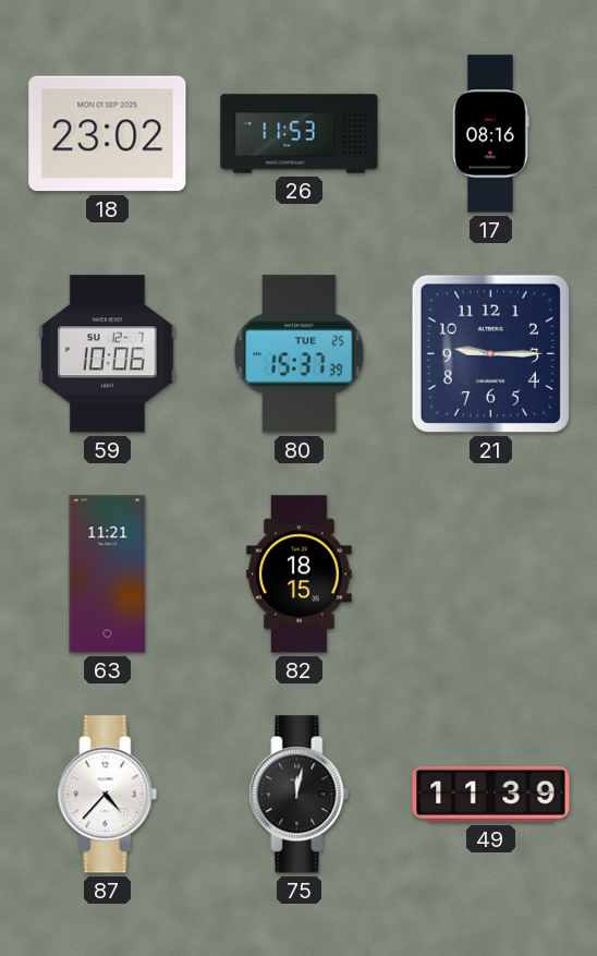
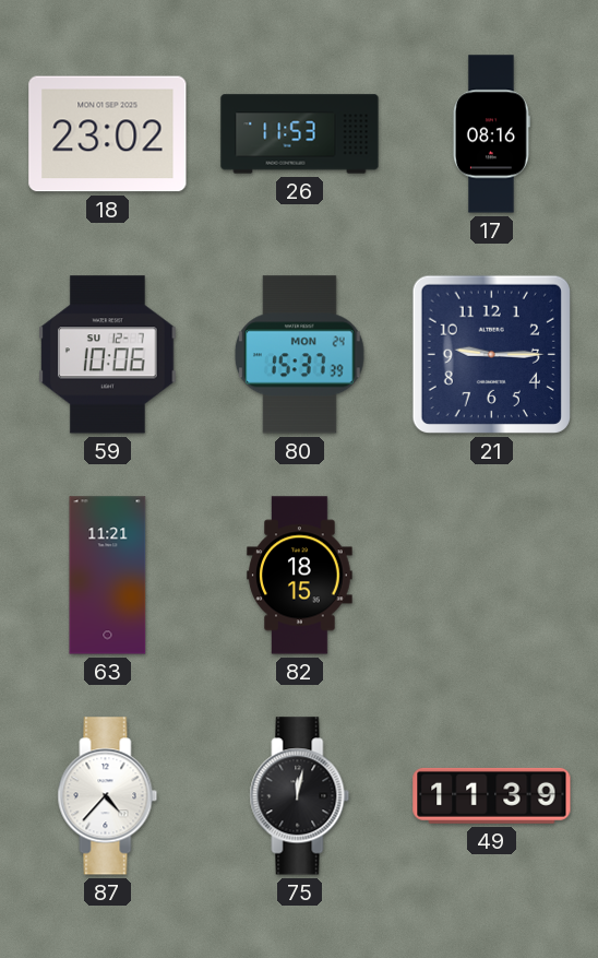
80 date: TUE 25 -> MON 24 (299, 355)
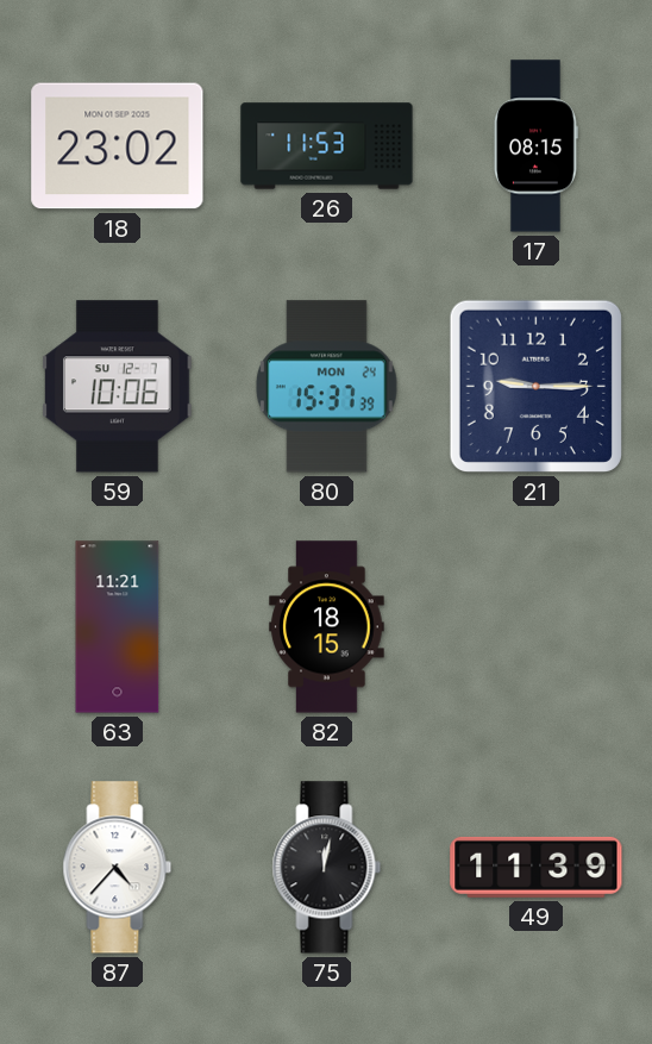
17: 08:16 -> 08:15 (535, 146)
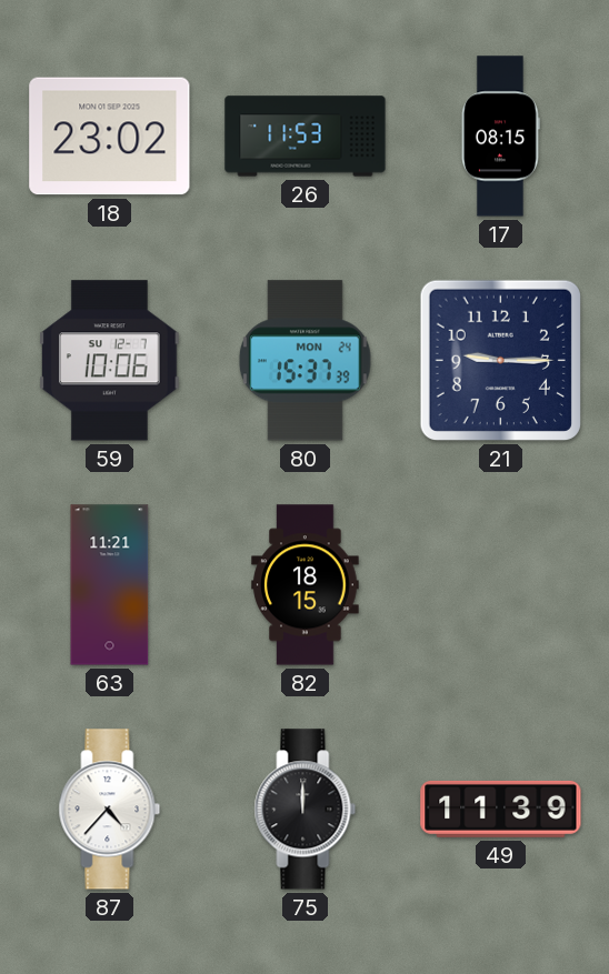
75: 12:02 -> 12:00 (306, 810)
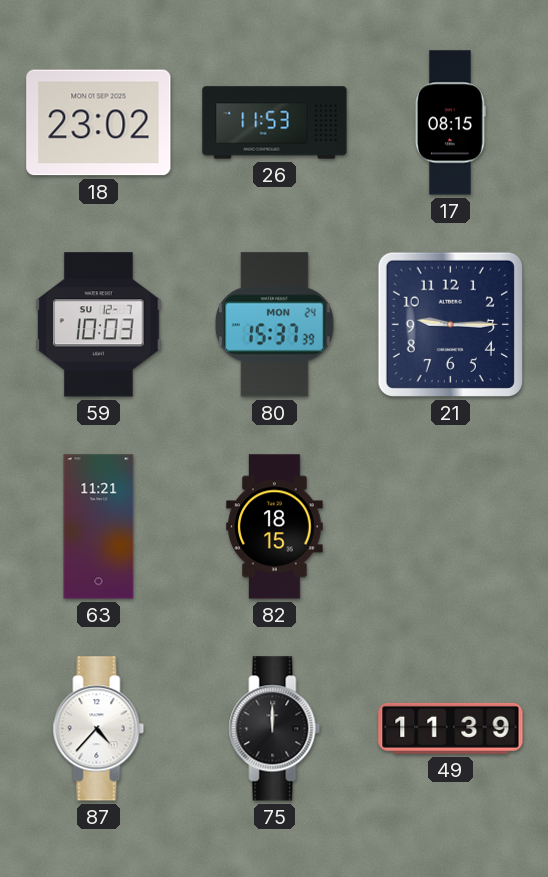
59: 10:06 -> 10:03 (99, 325)
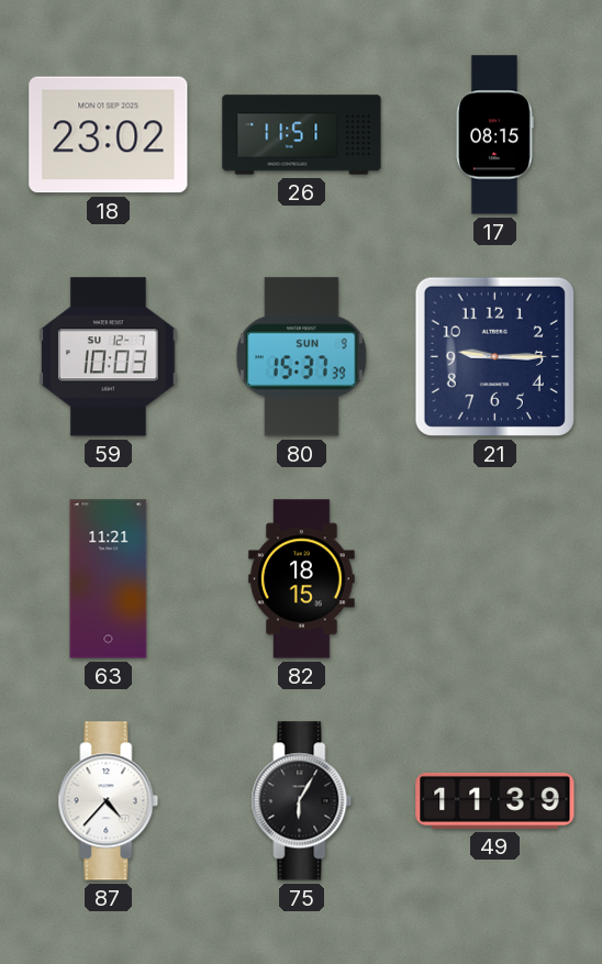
26: 11:53 -> 11:51 (302, 135)
80 date: MON 24 -> SUN 9 (301, 357)
75: 12:00 -> 6:05 (302, 801)
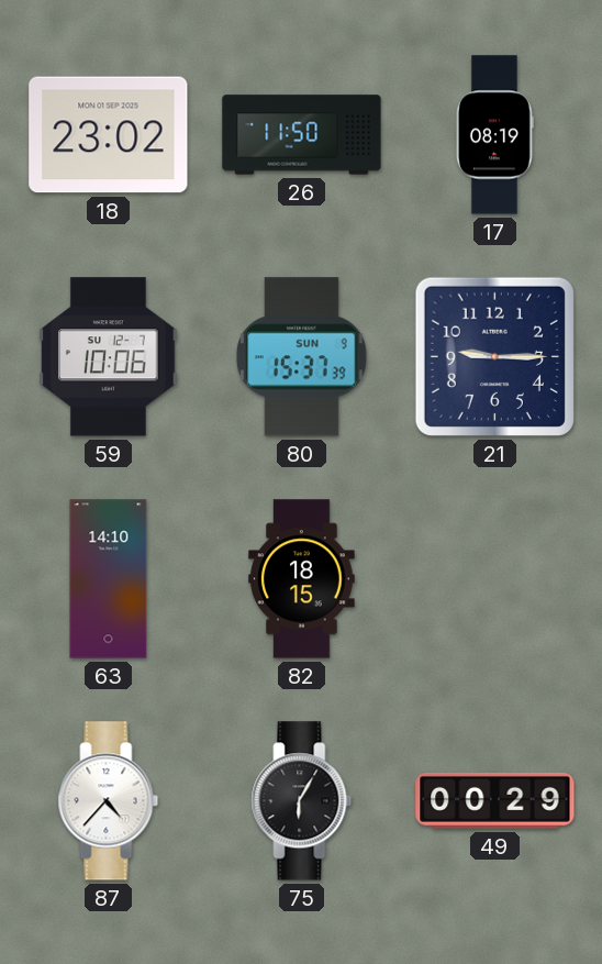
26: 11:51 -> 11:50 (302, 135)
17: 08:15 -> 08:19 (494, 135)
59: 10:03 -> 10:06 (109, 357)
63: 11:21 -> 14:10 (109, 579)
49: 11:39 -> 00:29 (495, 800)
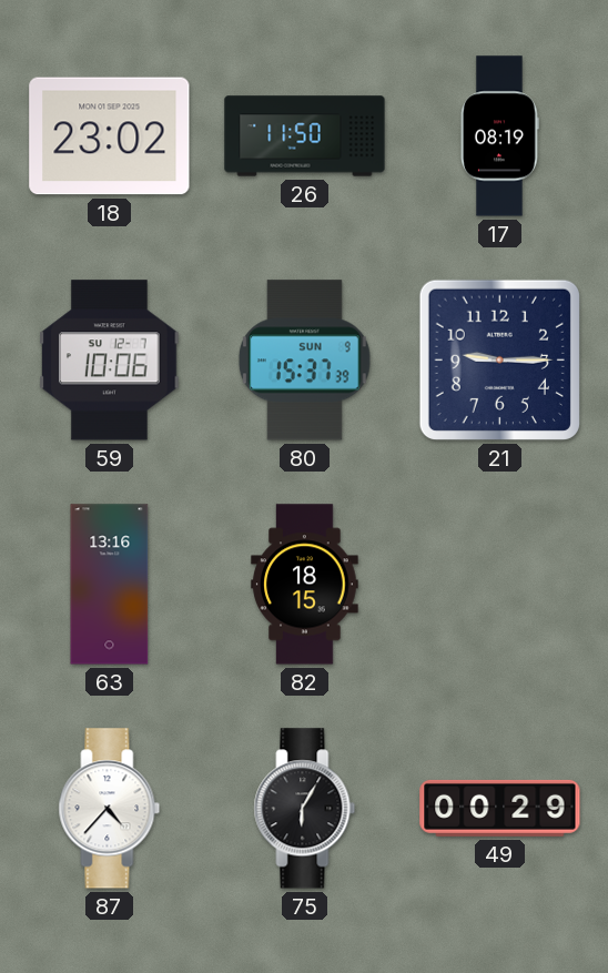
63: 14:10 -> 13:16 (110, 585)
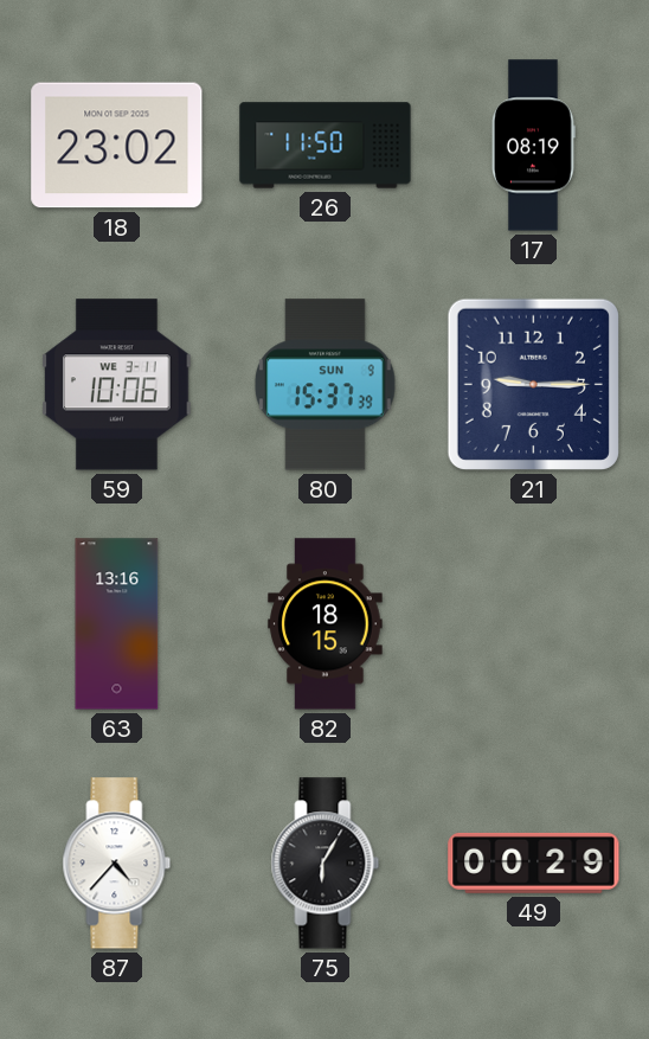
59 date: SU 12-7 -> WE 3-11 (117, 385)
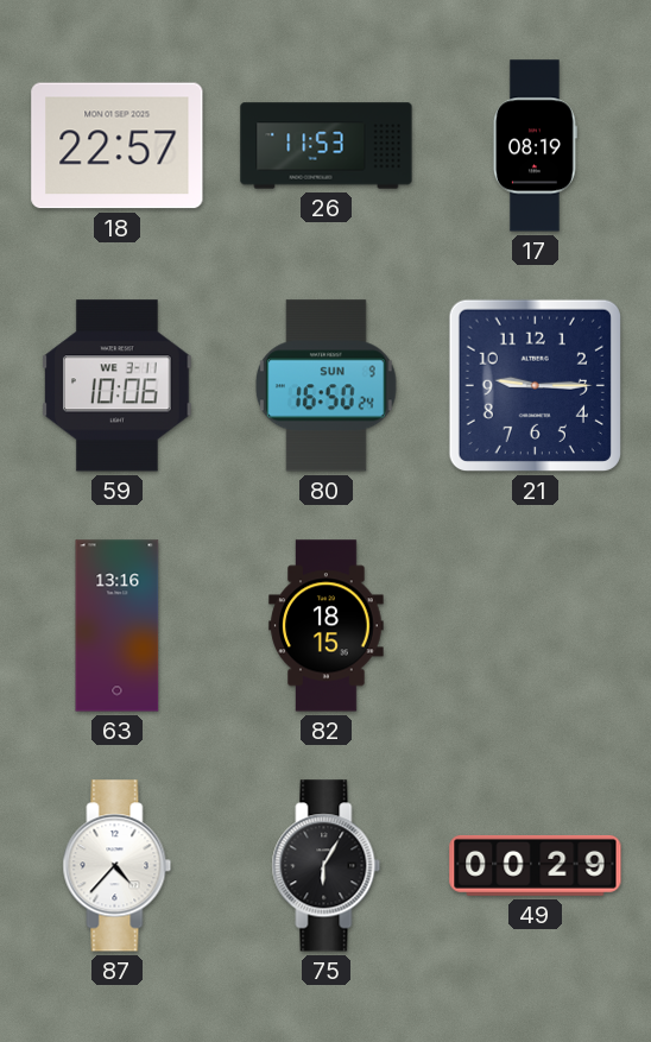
18: 23:02 -> 22:57 (118, 146)
26: 11:50 -> 11:53 (327, 146)
80: 15:37 -> 16:50 (325, 386)
